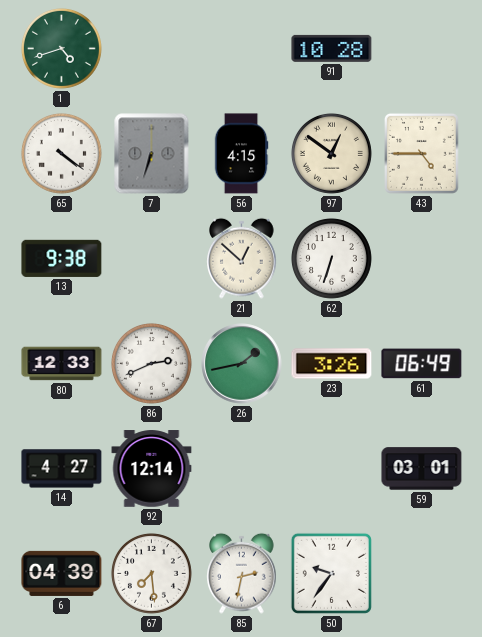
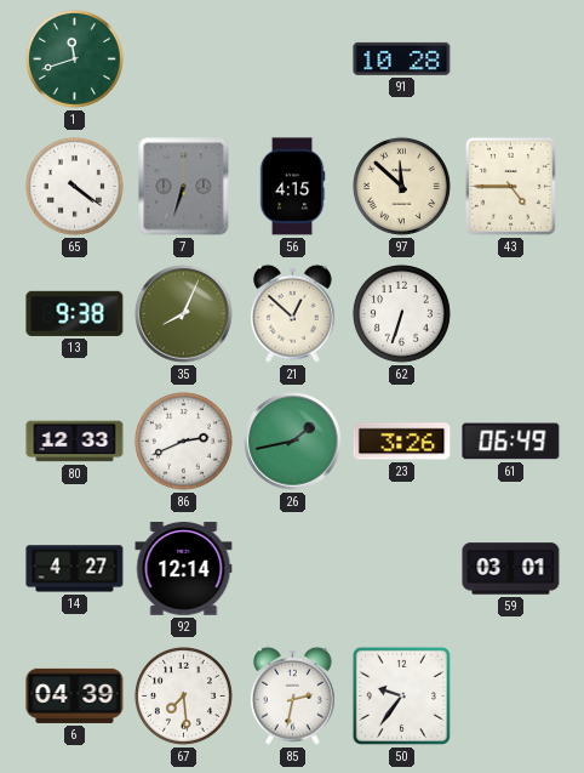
1: 4:42 -> 11:42 (74, 58)
97: 12:51 -> 11:52 (401, 186)
35: none -> 8:04 (184, 314)
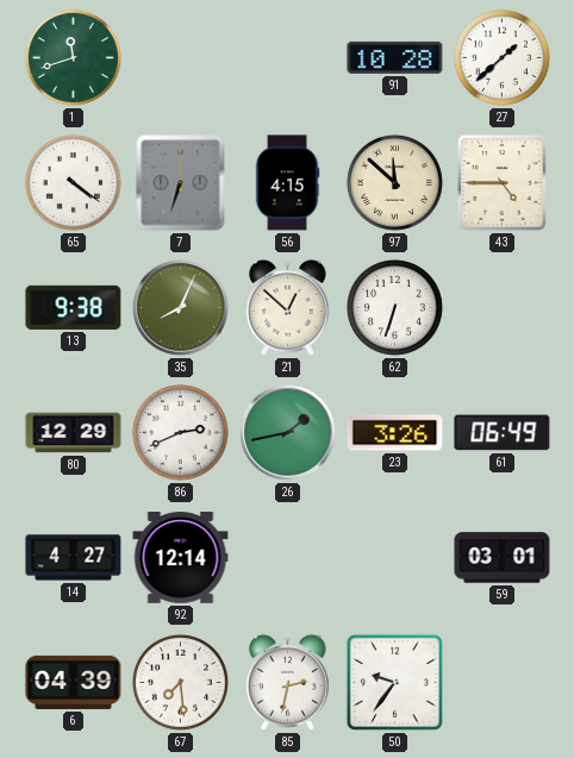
27: none -> 1:38 (501, 57)
80: 12:33 -> 12:29 (74, 433)
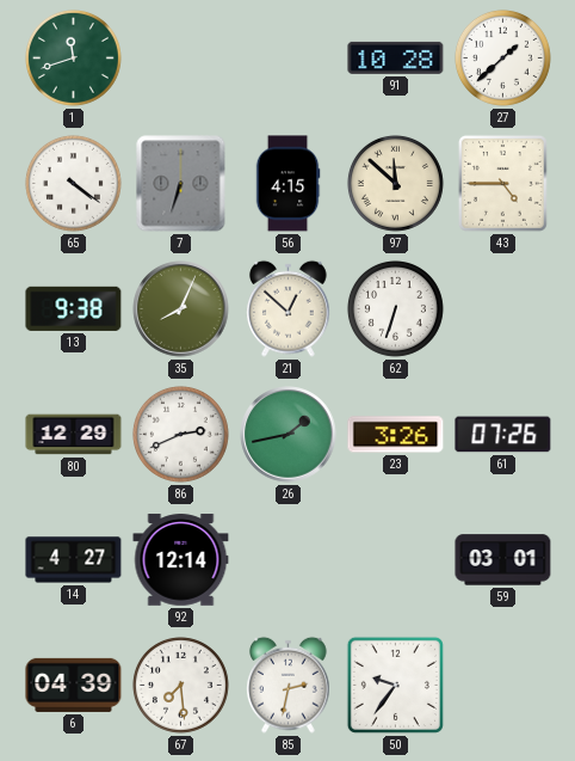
61: 06:49 -> 07:26 (503, 435)
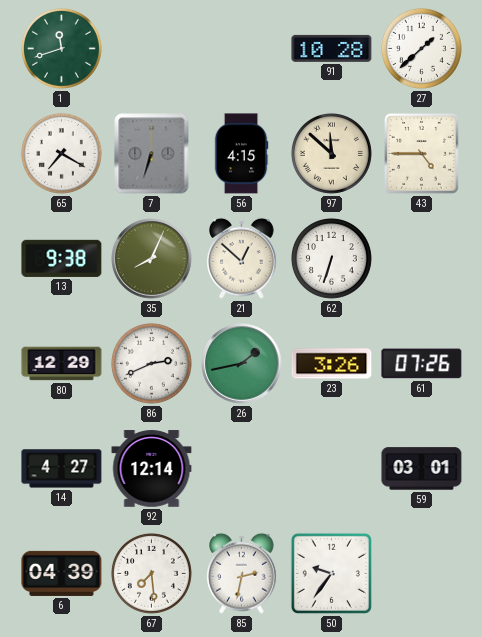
65: 4:21 -> 7:20 (61, 153)
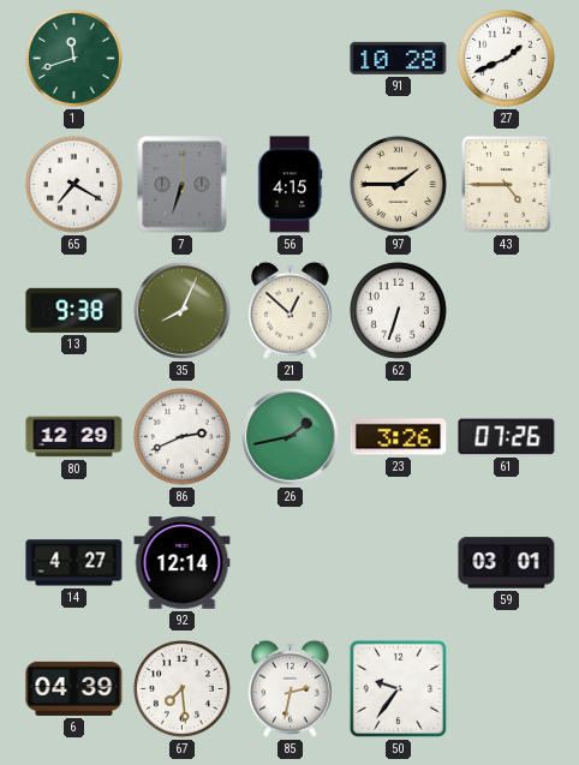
27: 1:38 -> 1:41 (506, 58)
97: 11:52 -> 1:45 (398, 184)
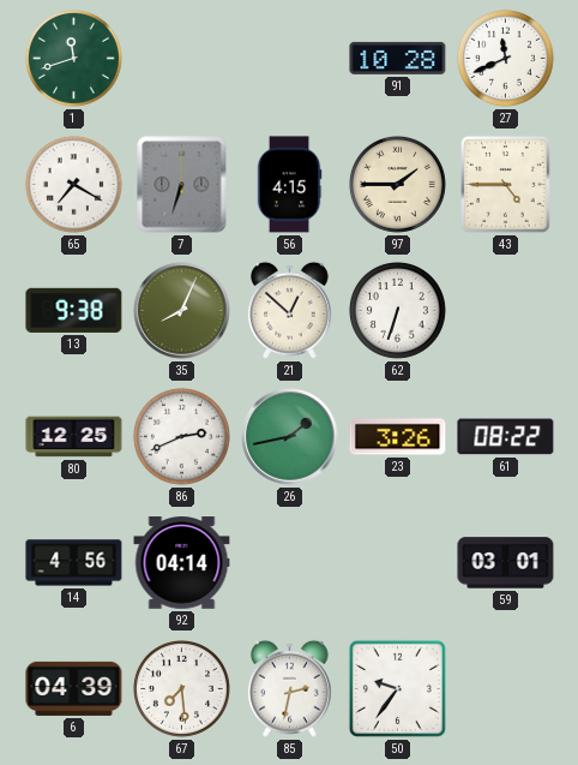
27: 1:41 -> 11:41 (505, 58)
80: 12:29 -> 12:25 (74, 437)
61: 07:26 -> 08:22 (506, 437)
14: 4:27 -> 4:56 (74, 563)
92: 12:14 -> 04:14 (182, 563)
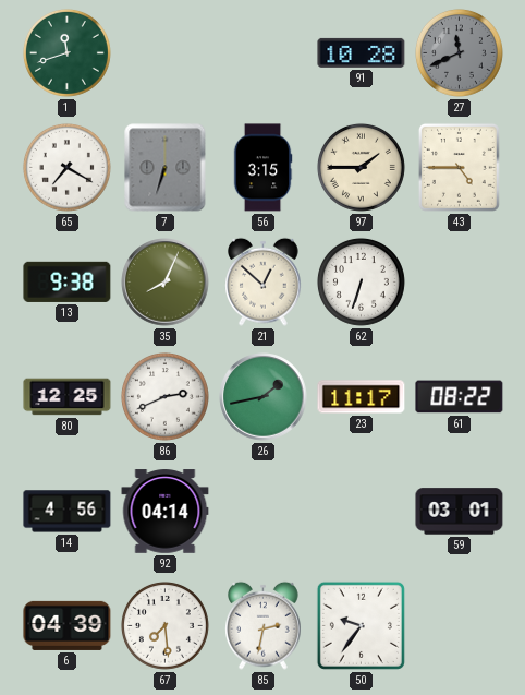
27 dial: white -> grey (459, 52)
56: 4:15 -> 3:15 (262, 168)
23: 3:26 -> 11:17 (362, 397)
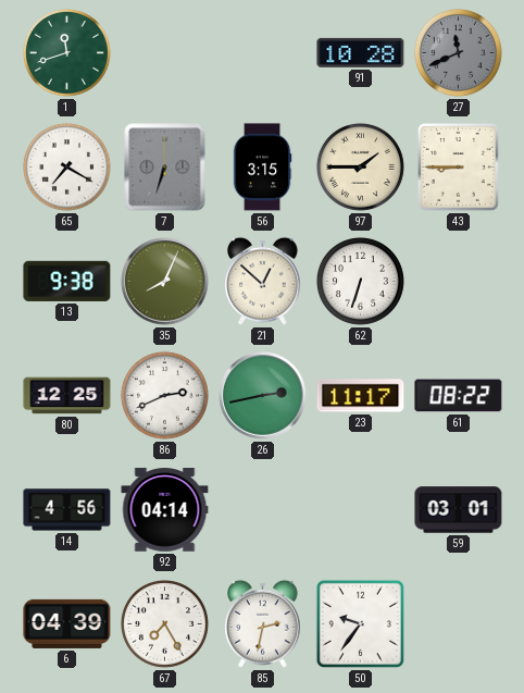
43: 4:45 -> 8:45 (458, 166)
26: 1:43 -> 2:43 (263, 396)
67: 7:29 -> 7:25 (164, 623)
